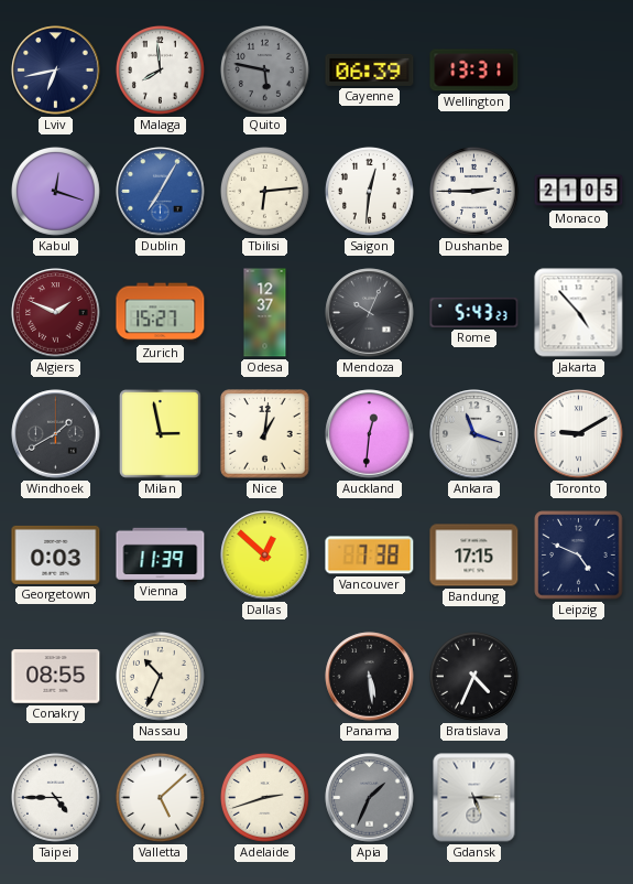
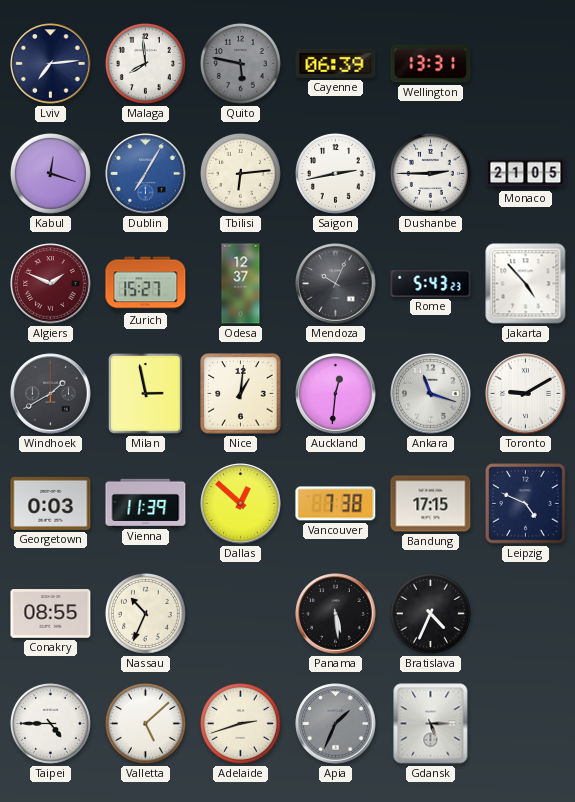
Lviv: 6:43 -> 7:14 (51, 64)
Saigon: 12:31 -> 2:43 (335, 173)
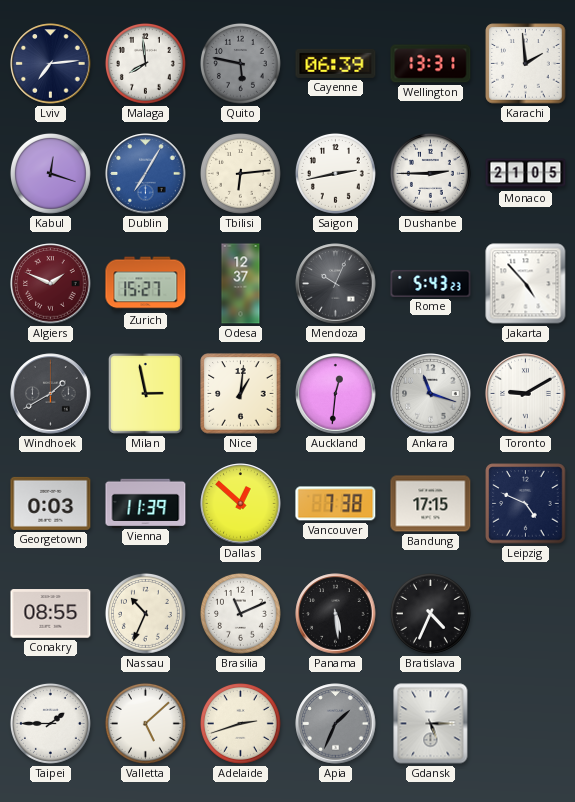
Karachi: none -> 1:59 (526, 64)
Brasilia: none -> 11:11 (240, 613)
Taipei: 4:45 -> 1:45 (50, 723)
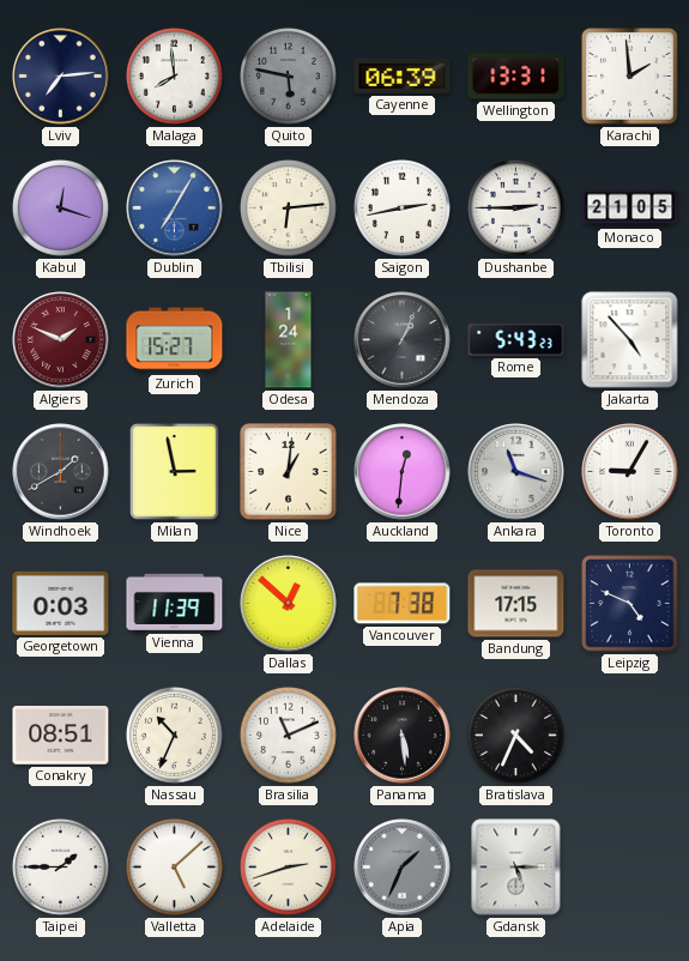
Odesa: 12:37 -> 1:24 (289, 340)
Mendoza: 10:04 -> 1:04 (403, 340)
Toronto: 9:10 -> 9:05 (630, 472)
Conakry: 08:55 -> 08:51 (61, 736)
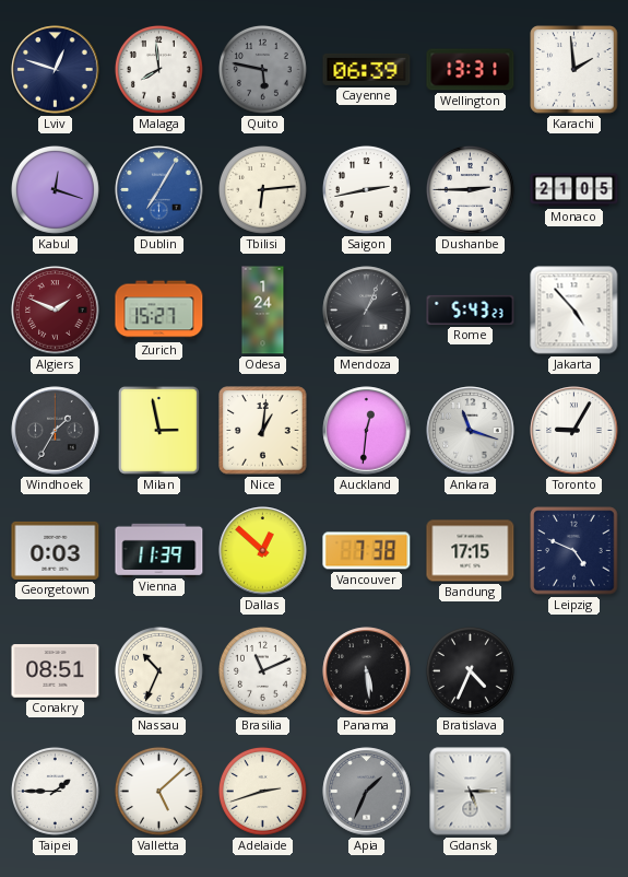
Lviv: 7:14 -> 12:48 (56, 70)
Windhoek: 1:40 -> 1:35 (56, 431)
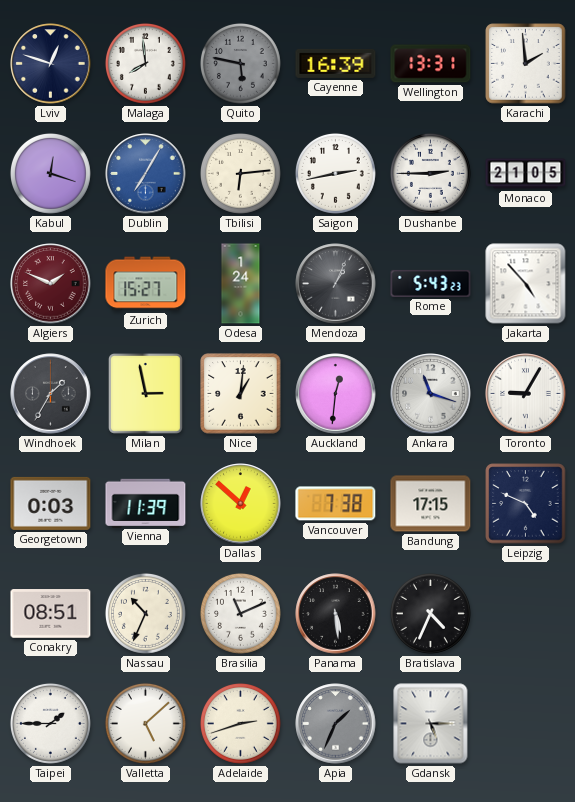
Cayenne: 06:39 -> 16:39 (336, 63)
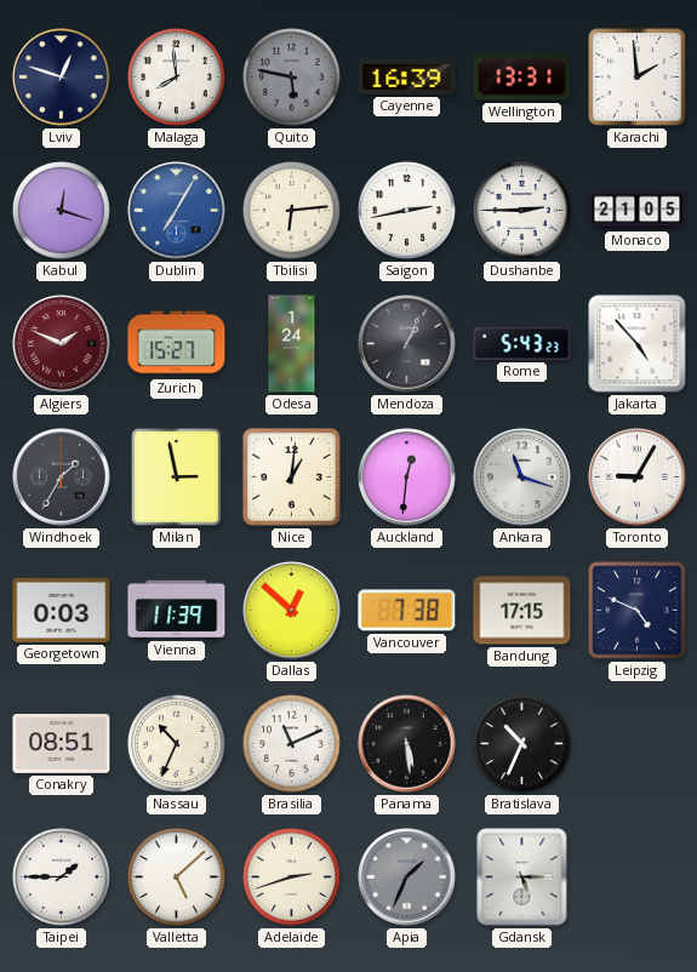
Bratislava: 4:34 -> 10:34 (521, 743)
